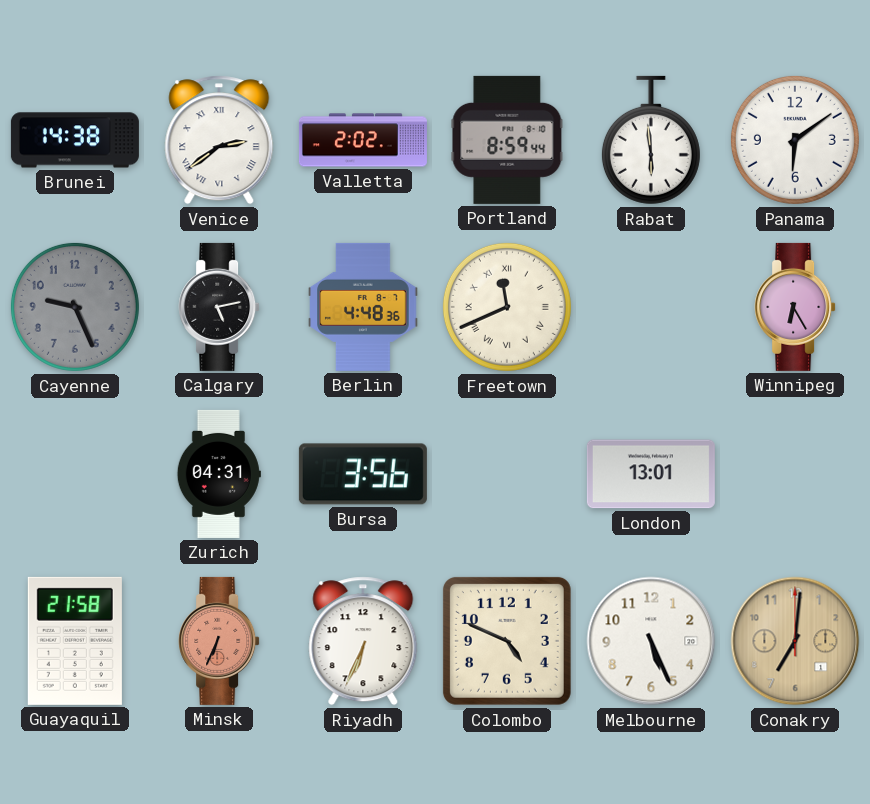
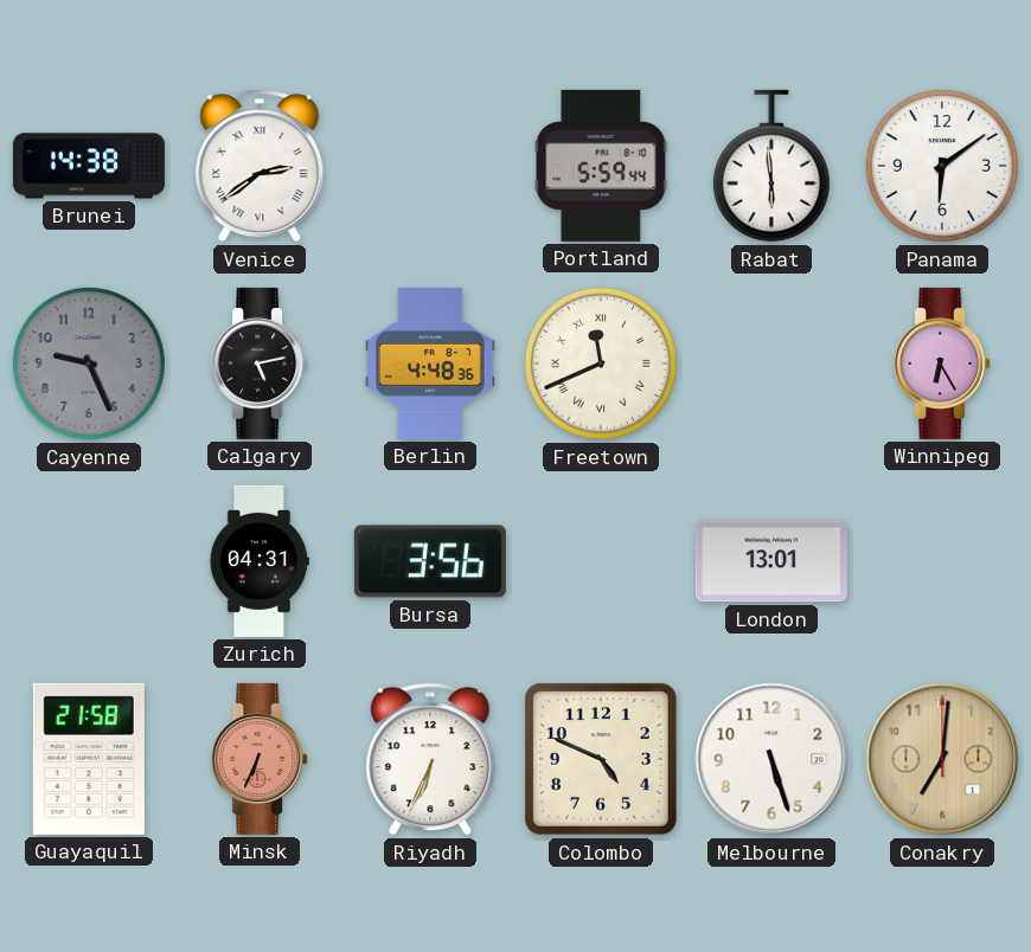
Valletta: 2:02 -> none (363, 140)
Portland: 8:59 -> 5:59 (601, 166)
Melbourne: 5:26 -> 5:27 (771, 759)
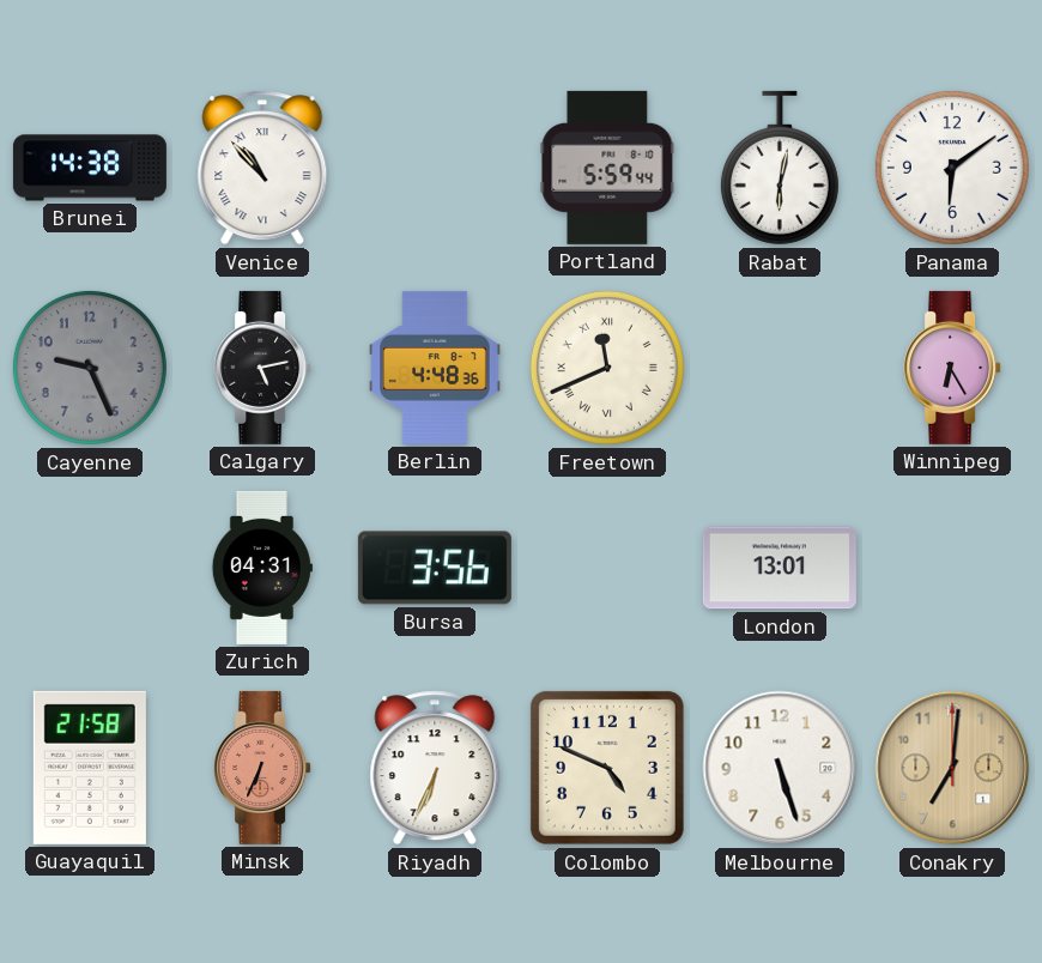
Venice: 2:39 -> 10:53 (262, 168)
Rabat: 5:59 -> 6:02 (780, 168)
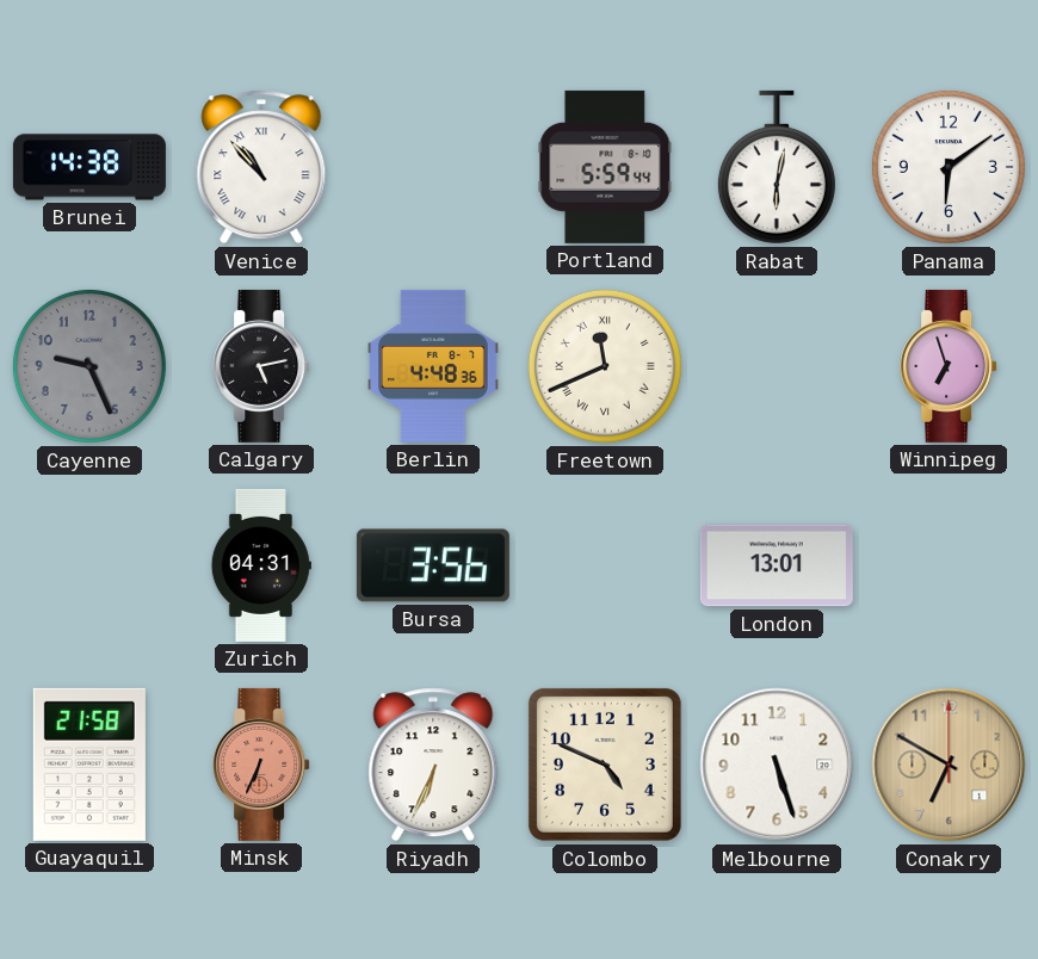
Winnipeg: 6:25 -> 6:57 (949, 366)
Conakry: 7:01 -> 6:50 (949, 765)
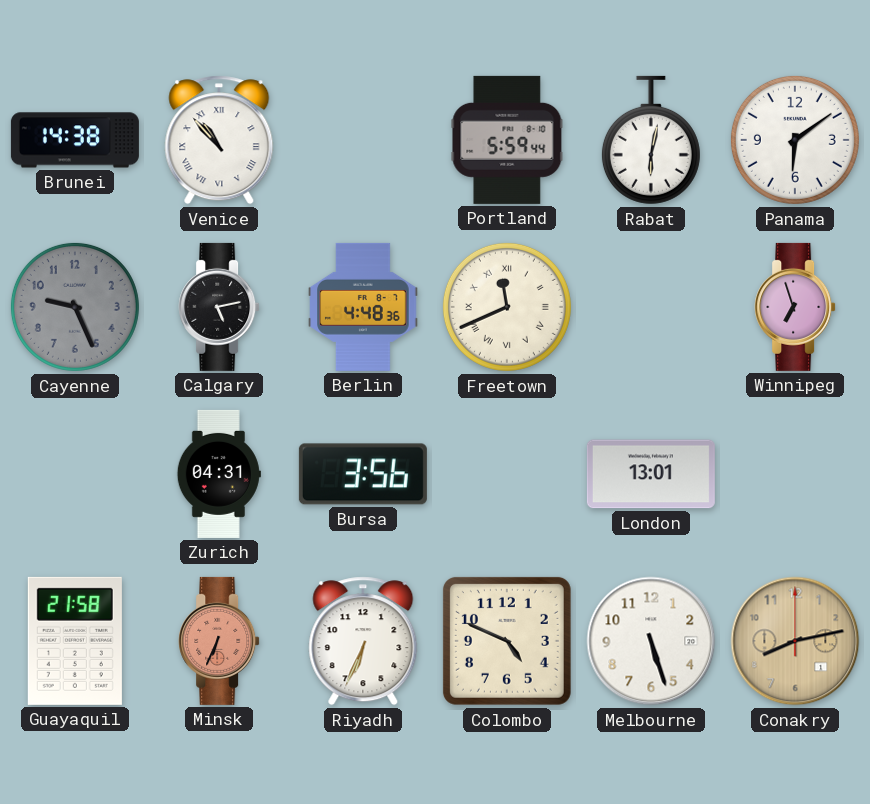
Conakry: 6:50 -> 8:13 (795, 641)
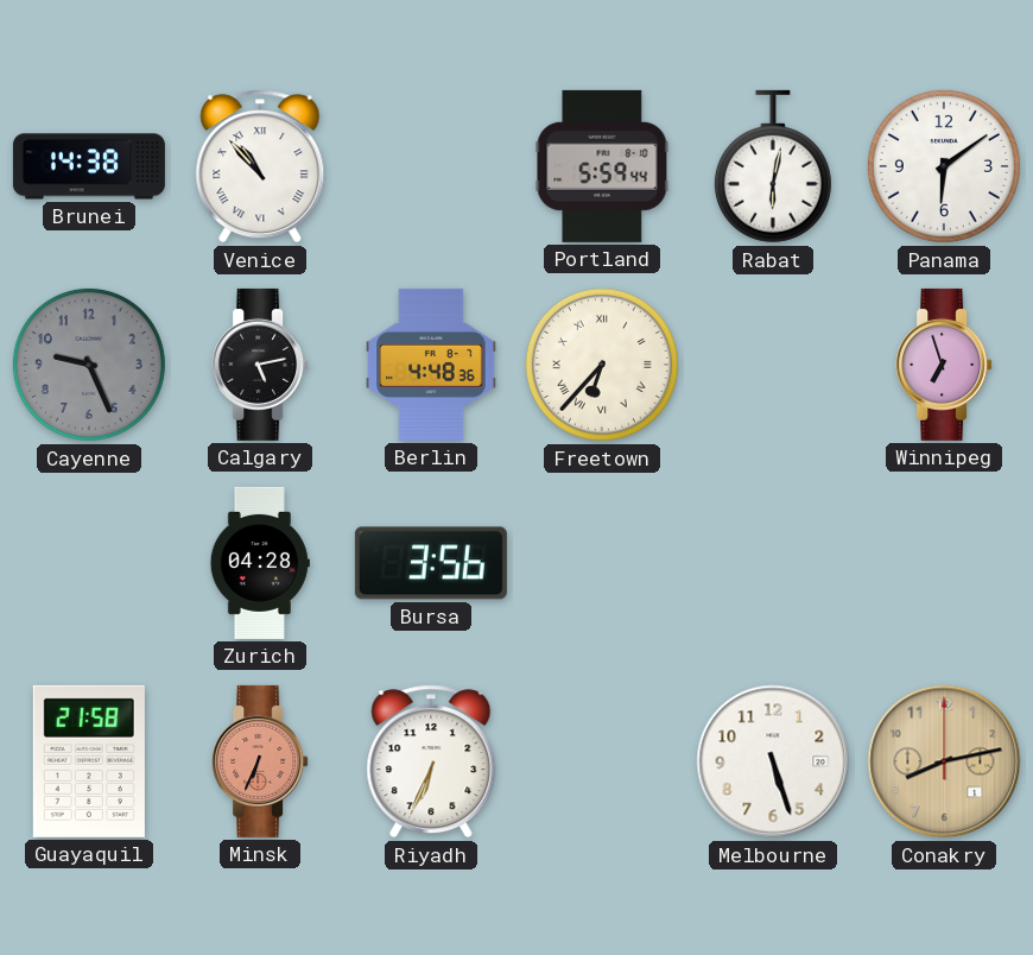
Freetown: 11:41 -> 6:37 (602, 365)
Zurich: 04:31 -> 04:28 (260, 563)
London: 13:01 -> none (651, 474)
Colombo: 4:49 -> none (507, 641)
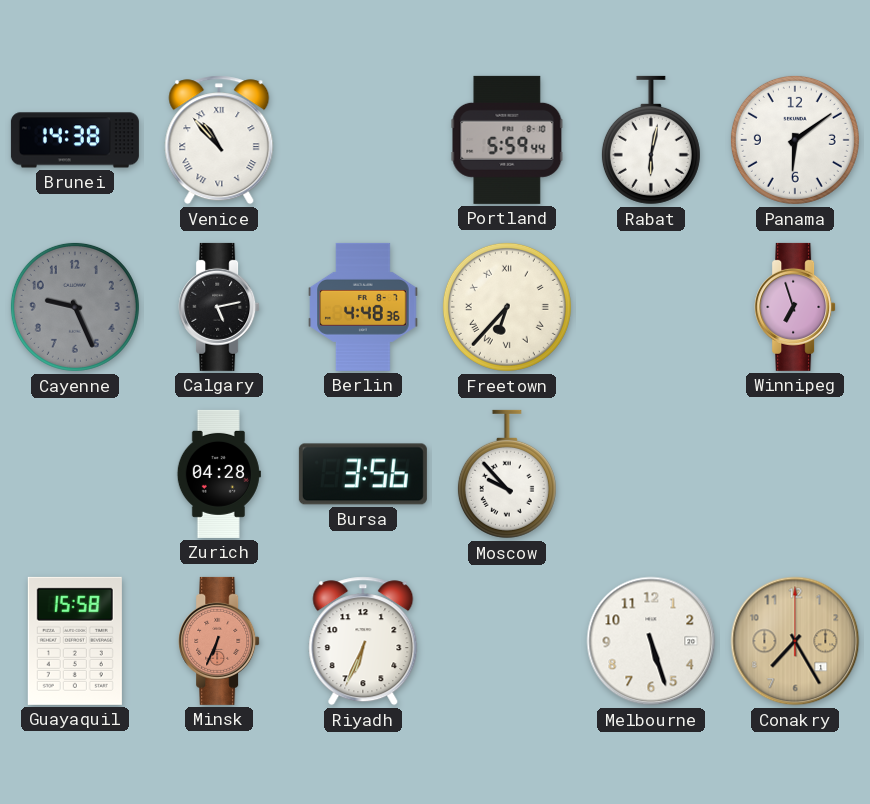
Moscow: none -> 9:53 (507, 474)
Guayaquil: 21:58 -> 15:58 (75, 641)
Conakry: 8:13 -> 7:25 (795, 641)
